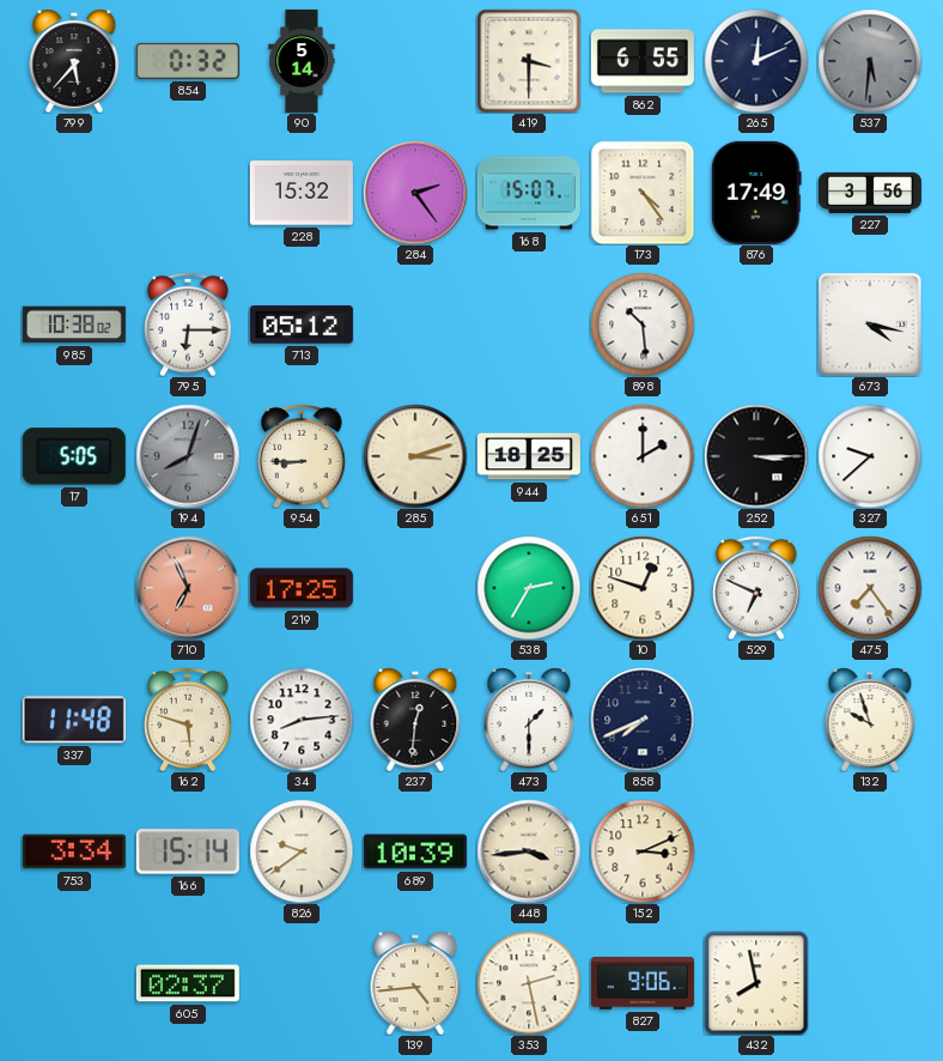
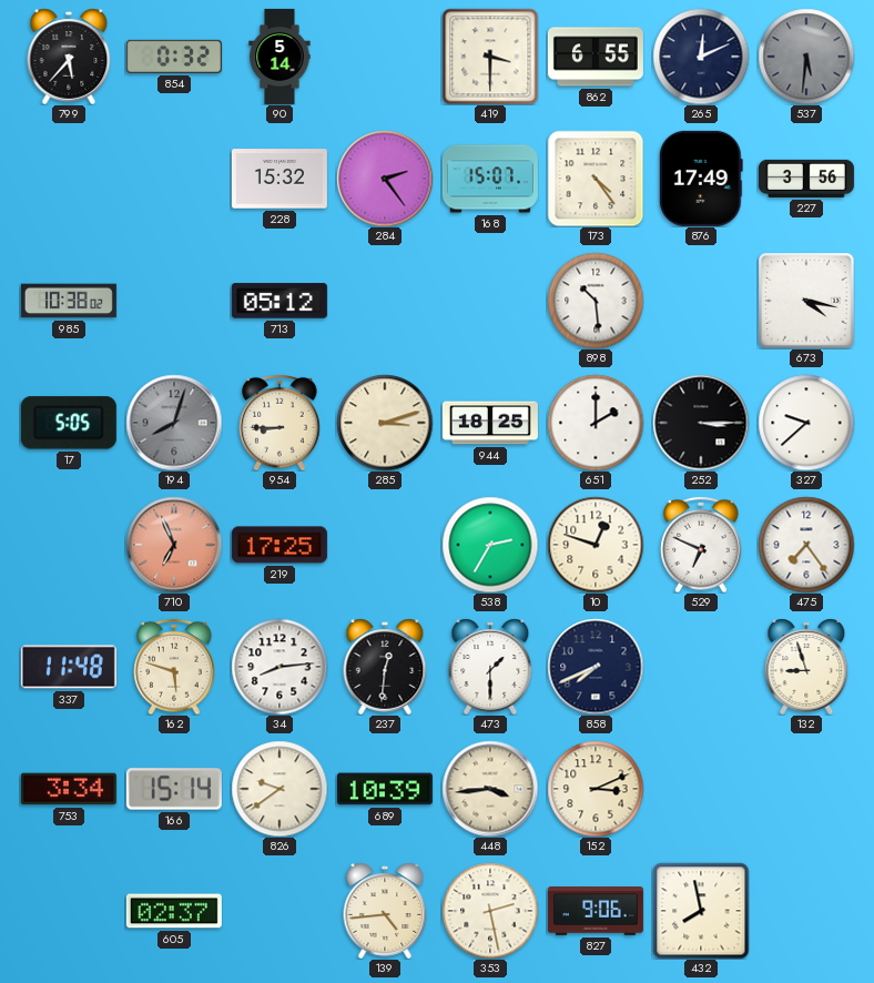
795: 6:15 -> none (188, 325)
132: 9:57 -> 8:57 (806, 667)
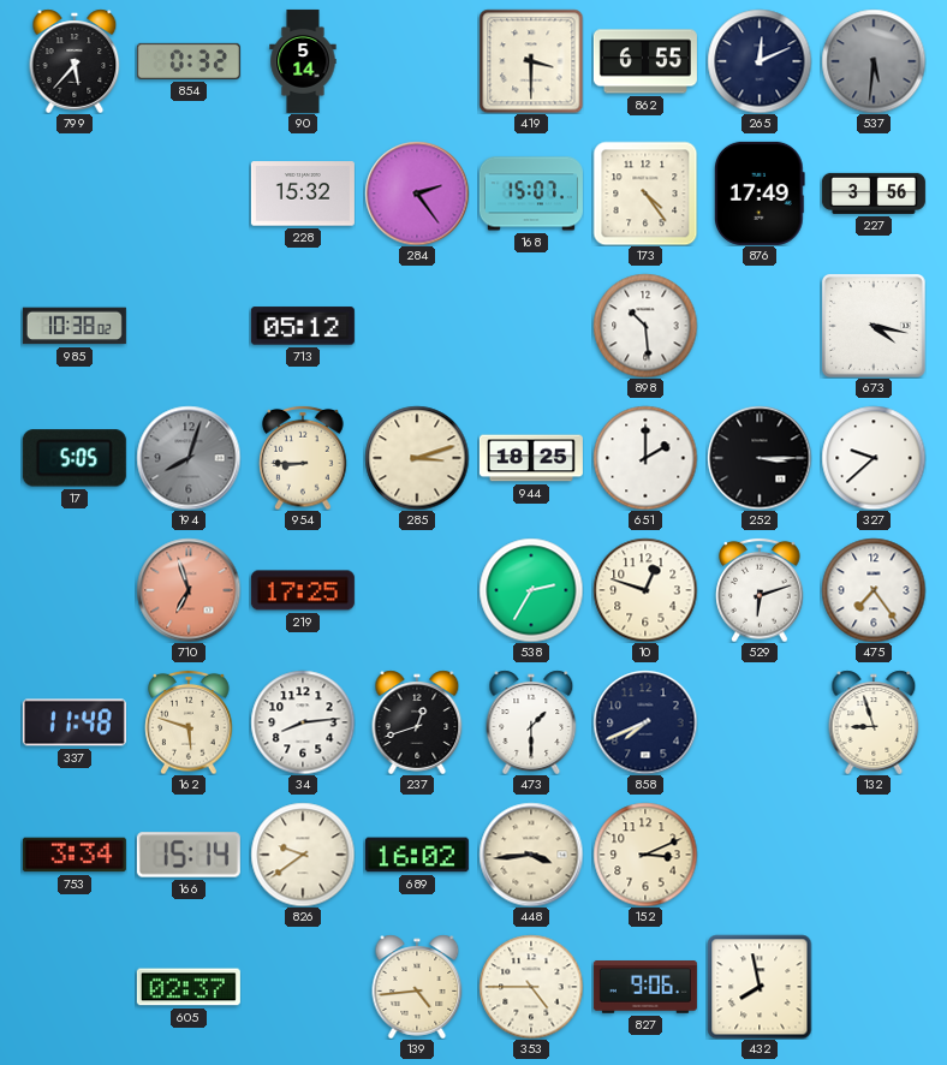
710: 6:56 -> 6:57 (189, 590)
529: 6:49 -> 6:12 (760, 590)
237: 12:31 -> 12:42 (417, 722)
689: 10:39 -> 16:02 (417, 855)
353: 2:28 -> 4:45 (531, 987)
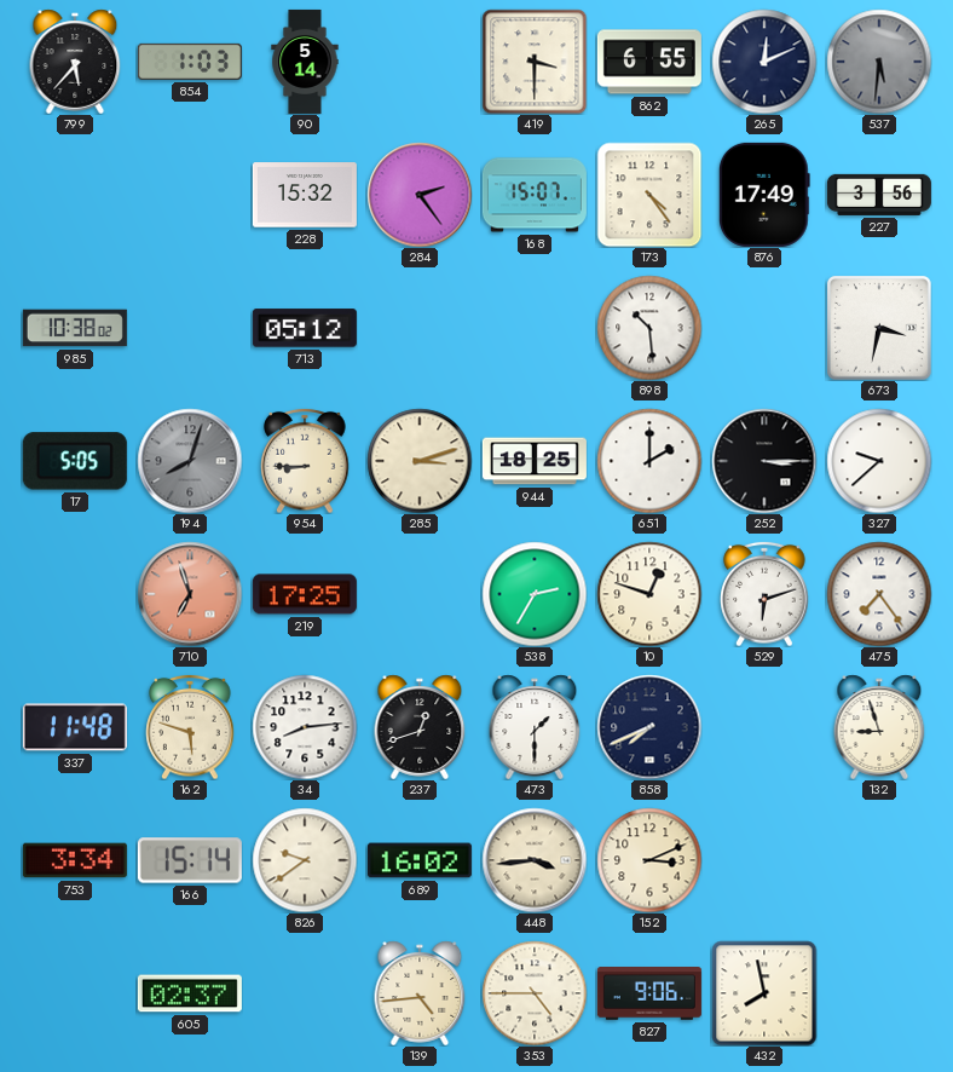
854: 0:32 -> 1:03 (190, 62)
673: 4:17 -> 3:32 (879, 328)
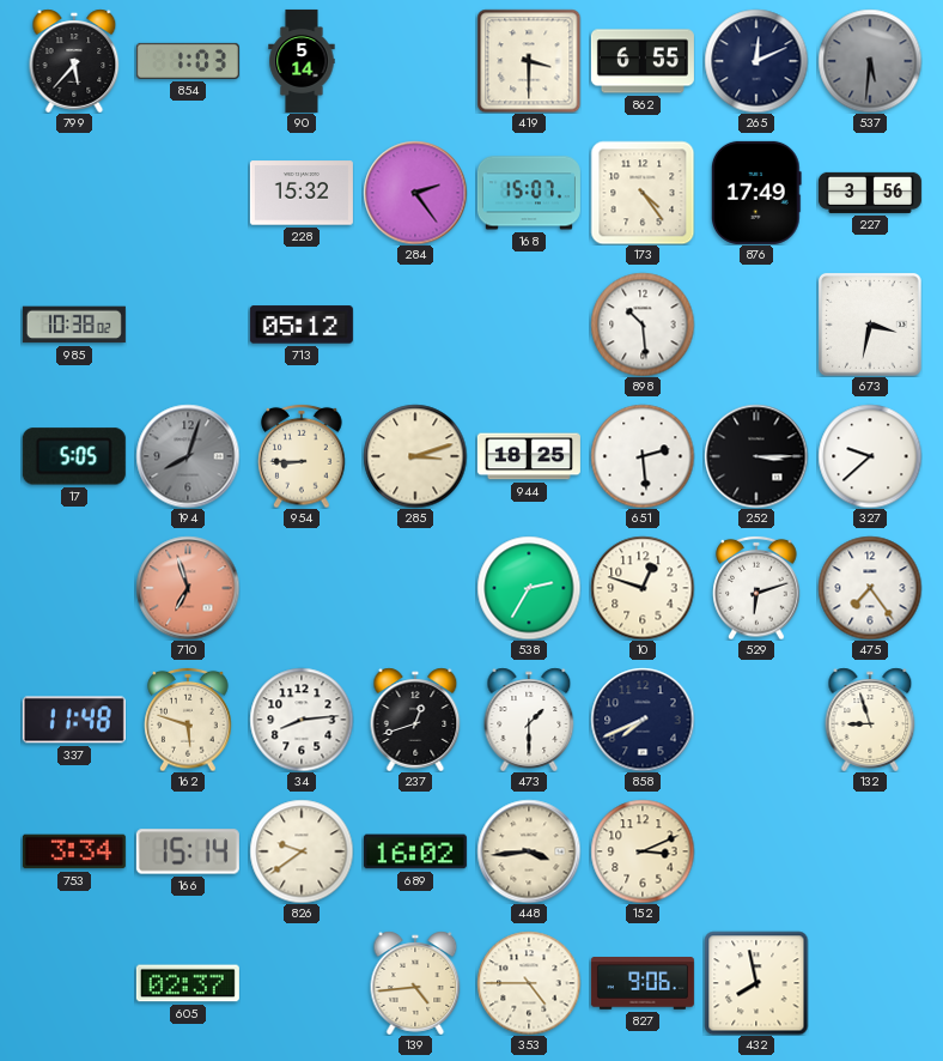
651: 2:00 -> 2:29 (643, 456)
219: 17:25 -> none (305, 594)
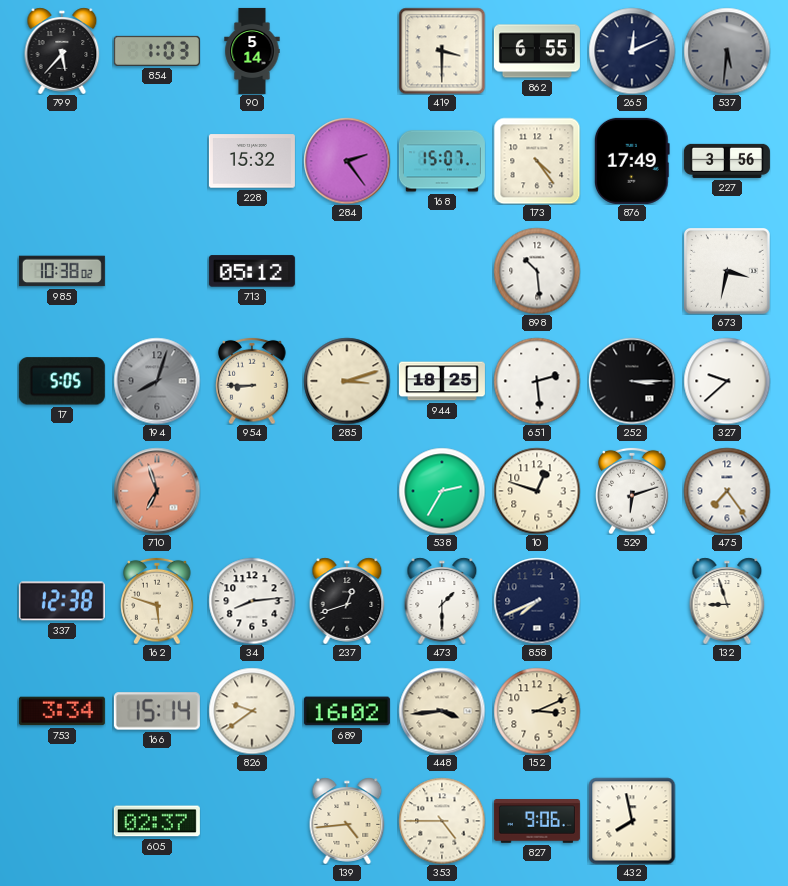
337: 11:48 -> 12:38 (62, 601)
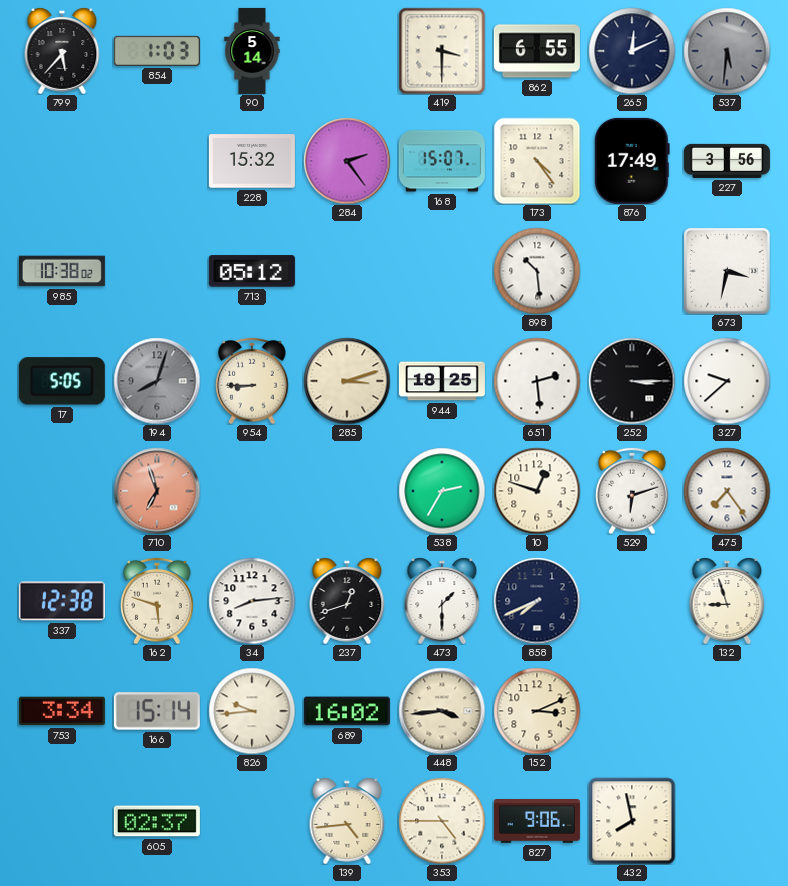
826: 9:39 -> 9:44 (252, 711)
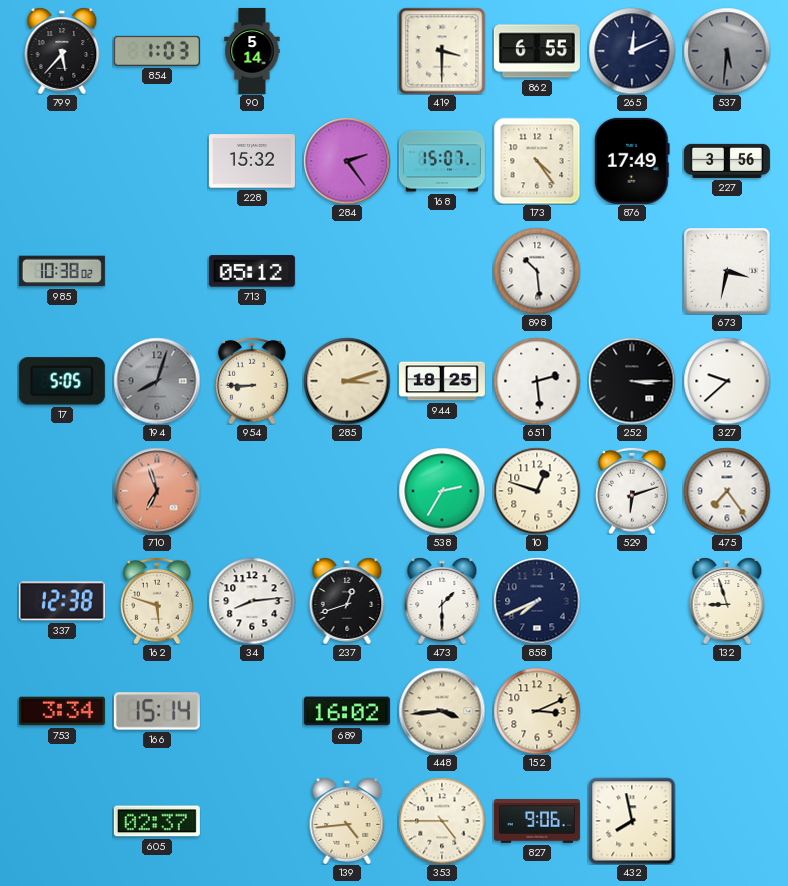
826: 9:44 -> none (252, 711)
